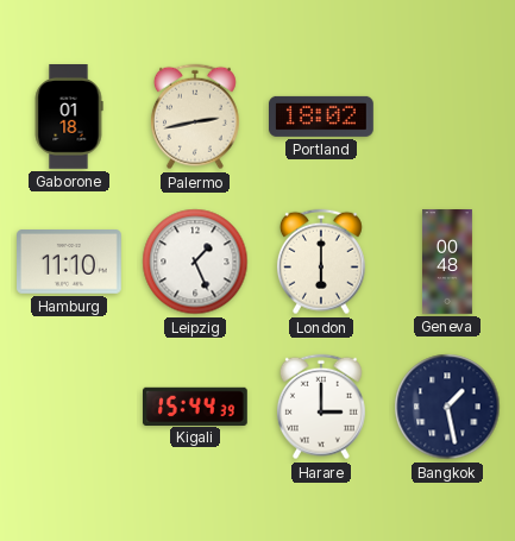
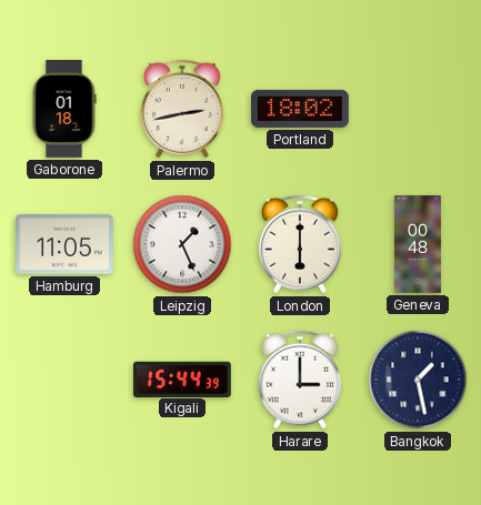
Hamburg: 11:10 -> 11:05 (66, 244)
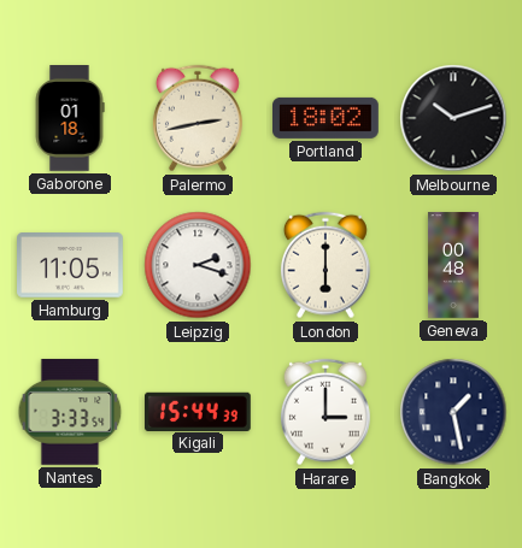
Melbourne: none -> 10:12 (453, 118)
Leipzig: 1:26 -> 2:18 (198, 265)
Nantes: none -> 3:33 (70, 412)
